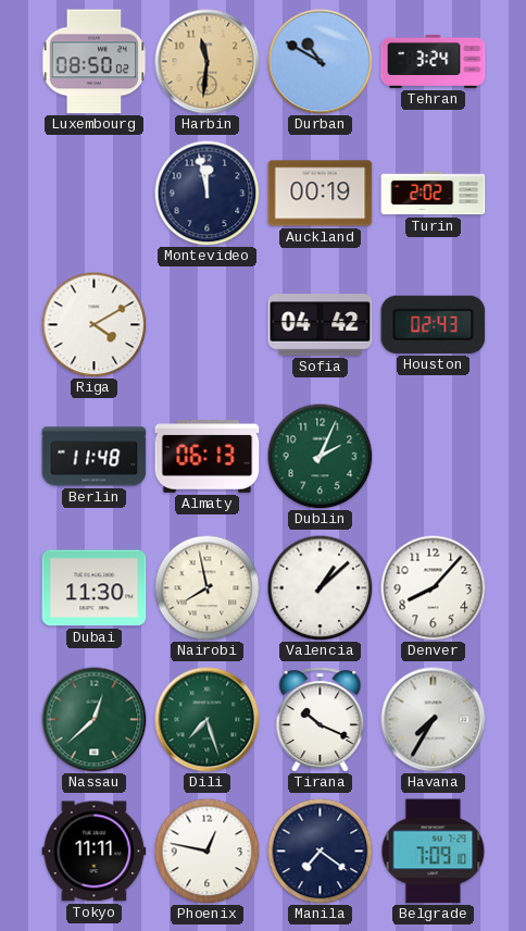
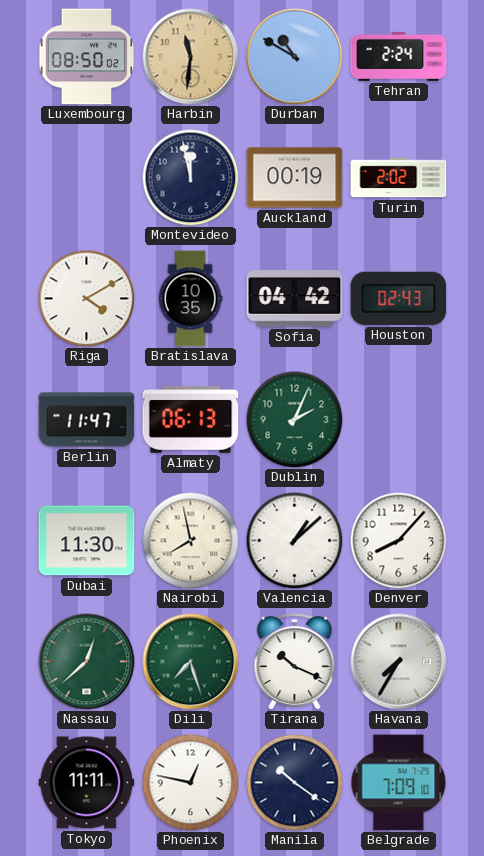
Tehran: 3:24 -> 2:24 (399, 56)
Bratislava: none -> 10:35 (190, 299)
Berlin: 11:48 -> 11:47 (87, 420)
Manila: 7:21 -> 10:21 (294, 782)
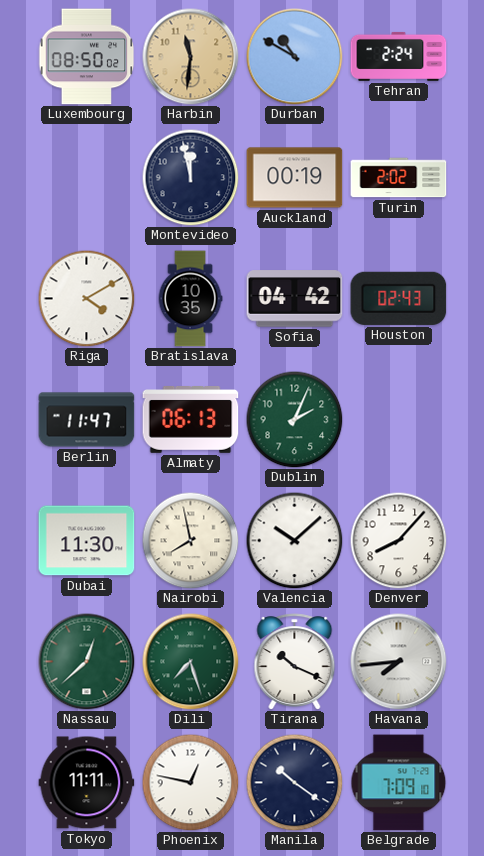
Valencia: 1:08 -> 10:08 (294, 540)
Havana: 7:35 -> 7:44 (399, 662)
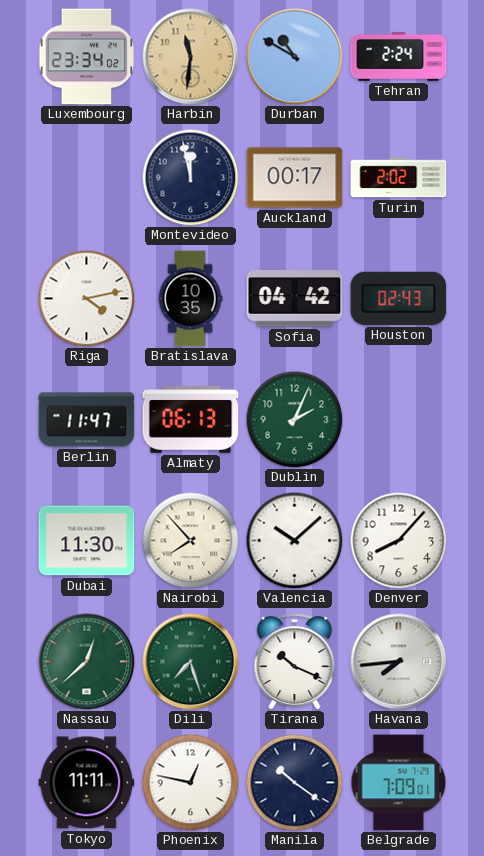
Luxembourg: 08:50 -> 23:34 (86, 57)
Auckland: 00:19 -> 00:17 (295, 178)
Riga: 4:10 -> 4:13 (86, 298)
Nairobi: 7:58 -> 7:53 (190, 540)
Belgrade: 7:09:10 -> 7:09:01 (399, 783)
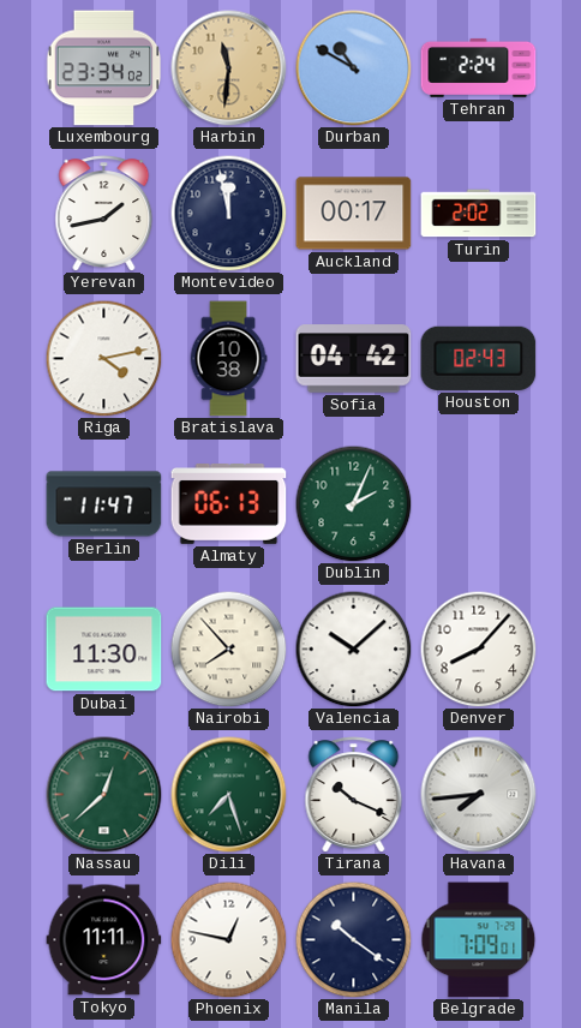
Yerevan: none -> 1:43 (104, 214)
Bratislava: 10:35 -> 10:38 (228, 359)
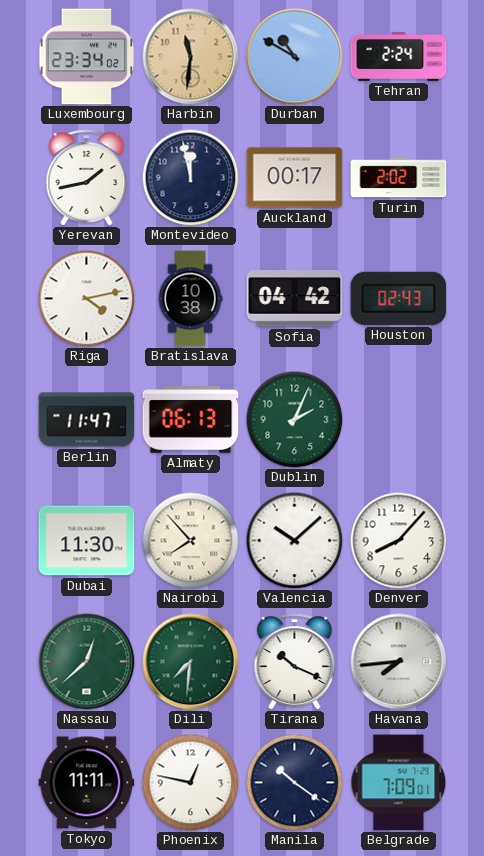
Dili: 7:27 -> 7:31 (191, 662)
